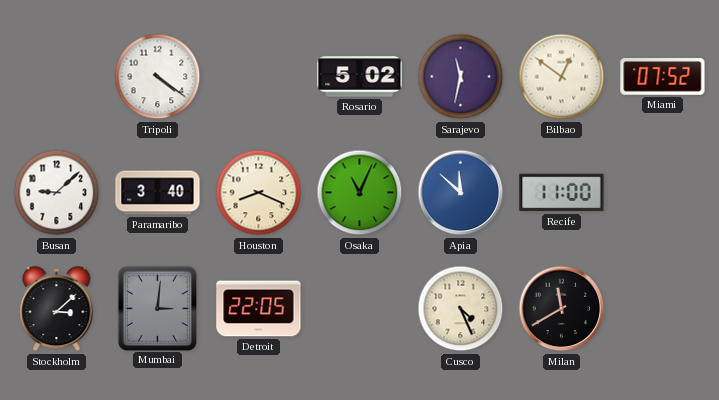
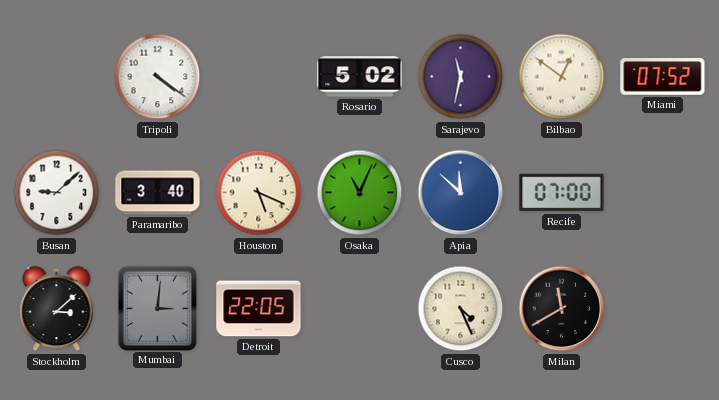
Houston: 8:19 -> 5:19 (259, 193)
Recife: 11:00 -> 07:00 (562, 193)
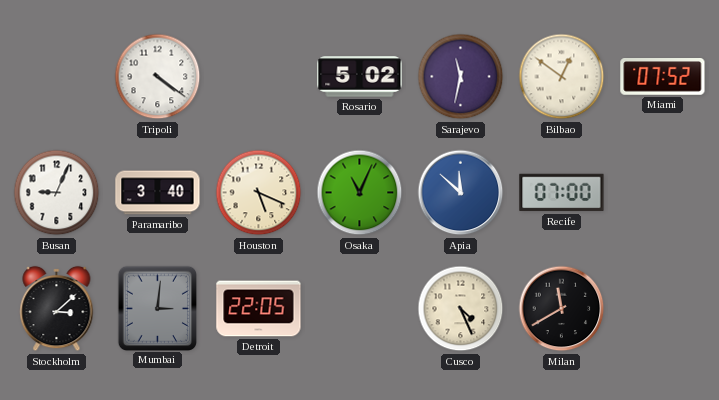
Busan: 9:08 -> 9:04 (57, 193)
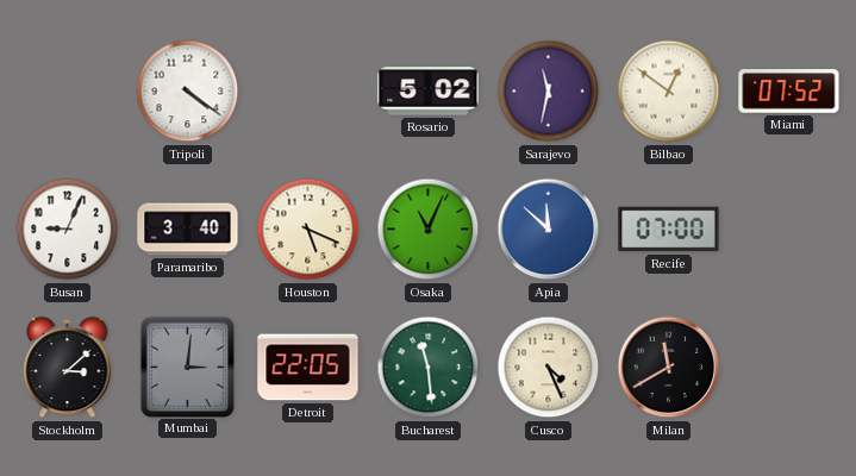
Bucharest: none -> 11:29 (429, 368)
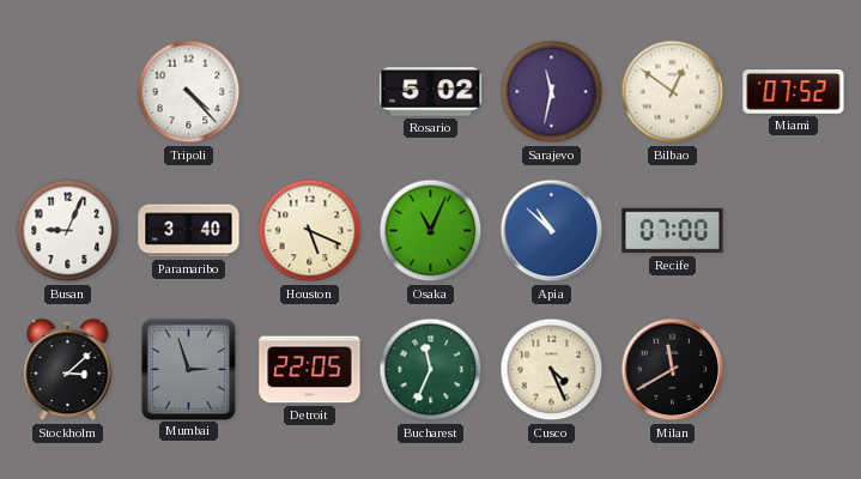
Tripoli: 4:21 -> 4:23 (189, 92)
Apia: 11:52 -> 10:52 (552, 231)
Mumbai: 3:01 -> 2:57 (188, 369)
Bucharest: 11:29 -> 11:34 (431, 370)
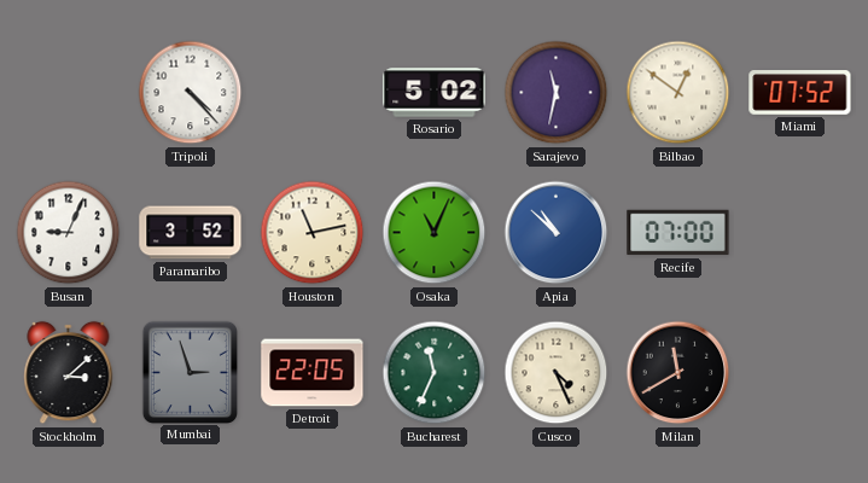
Paramaribo: 3:40 -> 3:52 (191, 233)
Houston: 5:19 -> 11:13 (313, 233)
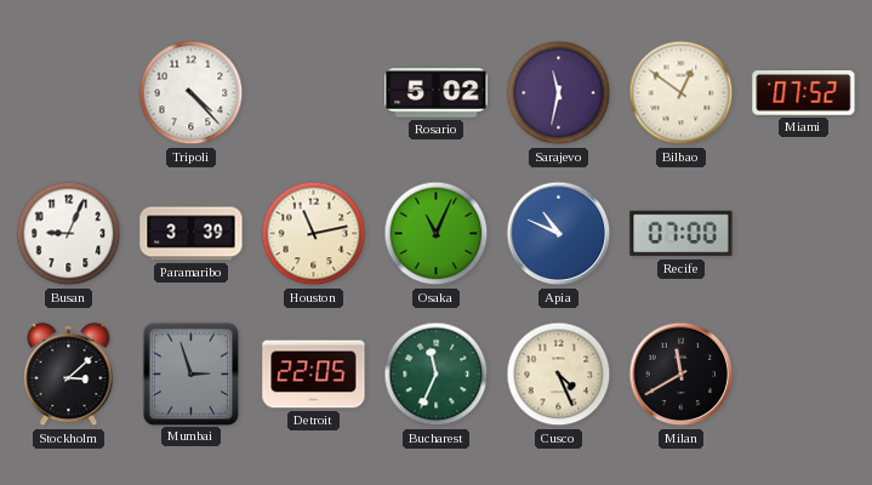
Paramaribo: 3:52 -> 3:39 (192, 234)
Apia: 10:52 -> 10:49 (559, 234)
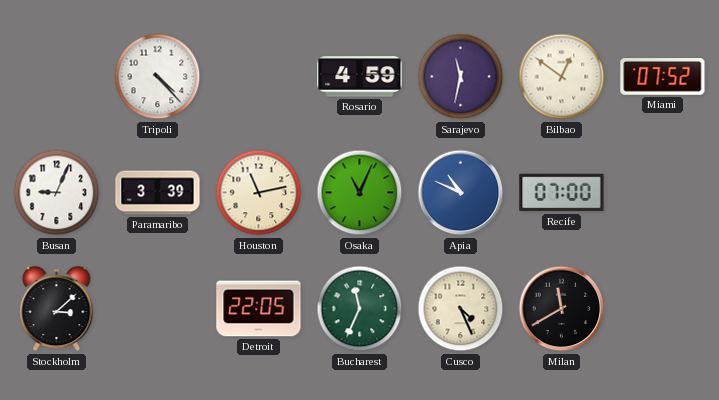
Rosario: 5:02 -> 4:59 (360, 77)
Mumbai: 2:57 -> none (190, 373)
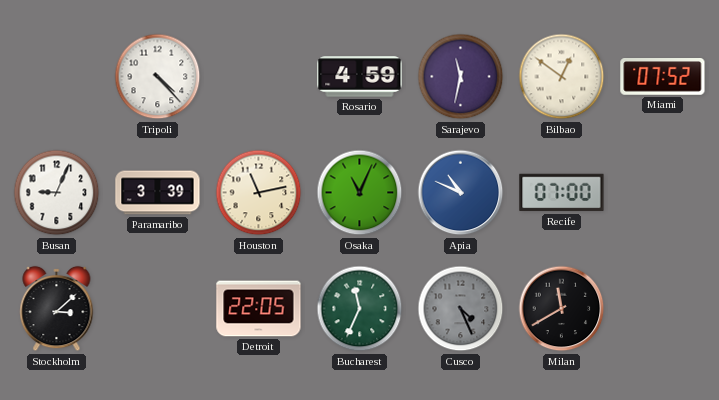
Cusco dial: cream -> grey (461, 309)
